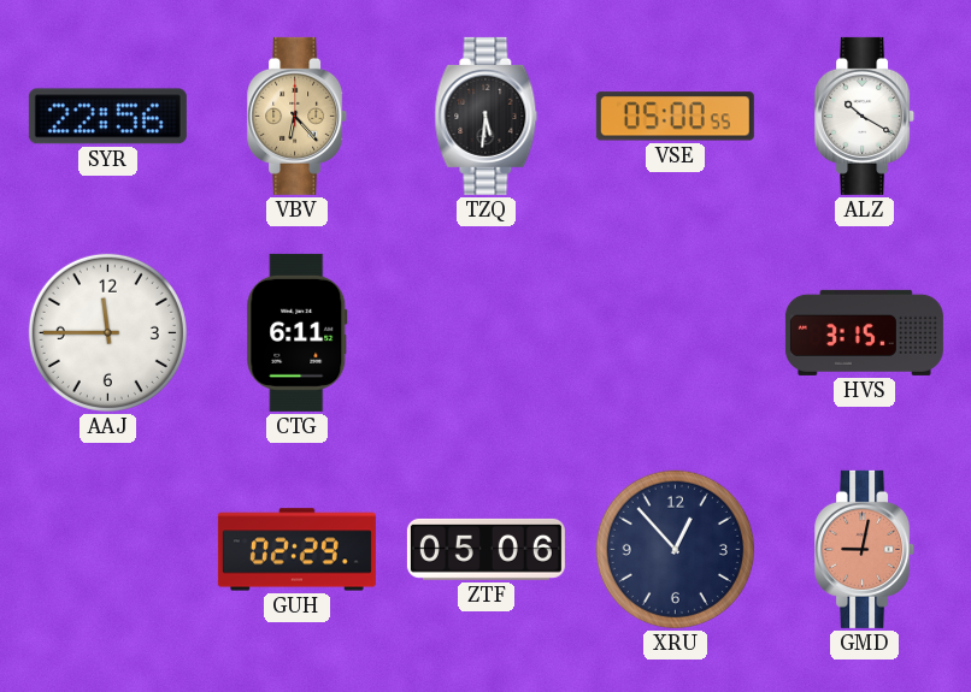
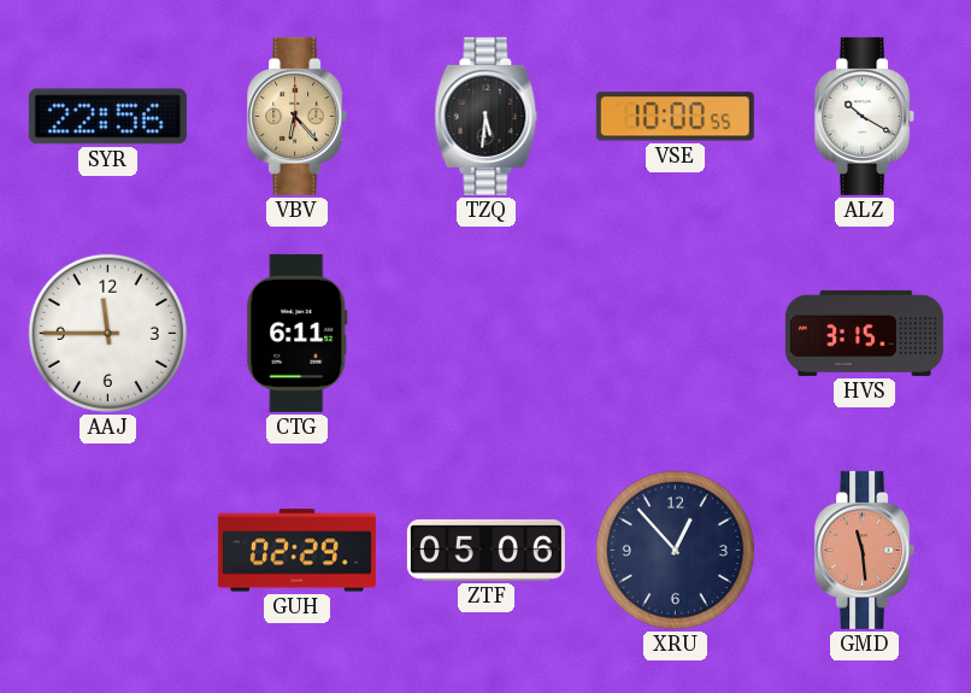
VSE: 05:00 -> 10:00 (675, 117)
GMD: 9:02 -> 11:29 (865, 550)
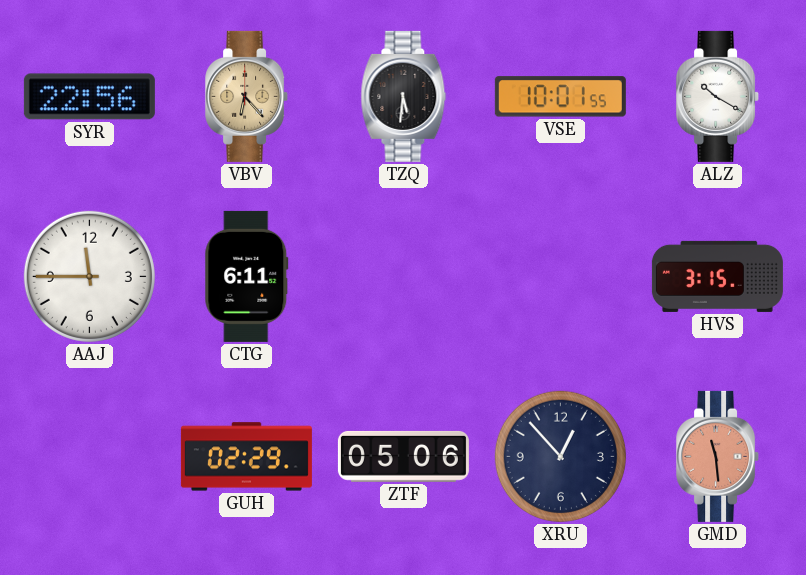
VSE: 10:00 -> 10:01 (560, 97)
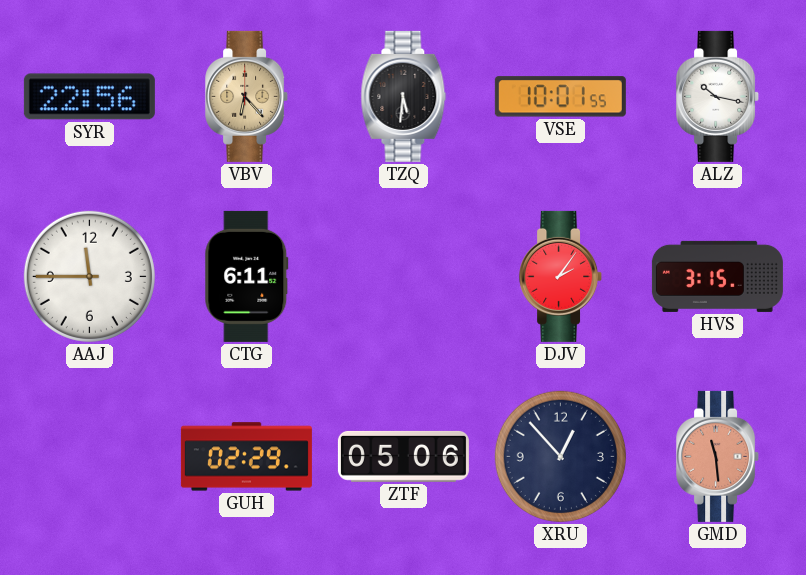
ALZ: 10:20 -> 10:17 (718, 96)
DJV: none -> 2:06 (561, 276)
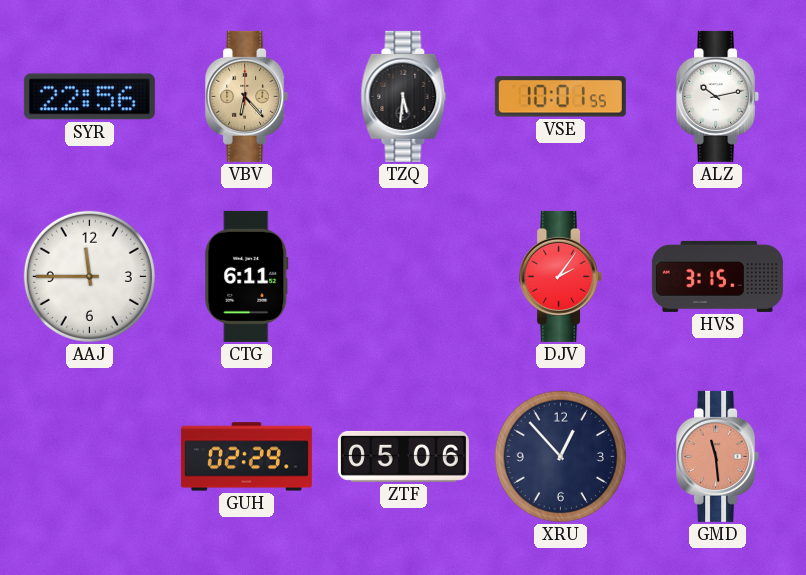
ALZ: 10:17 -> 10:13 (718, 96)
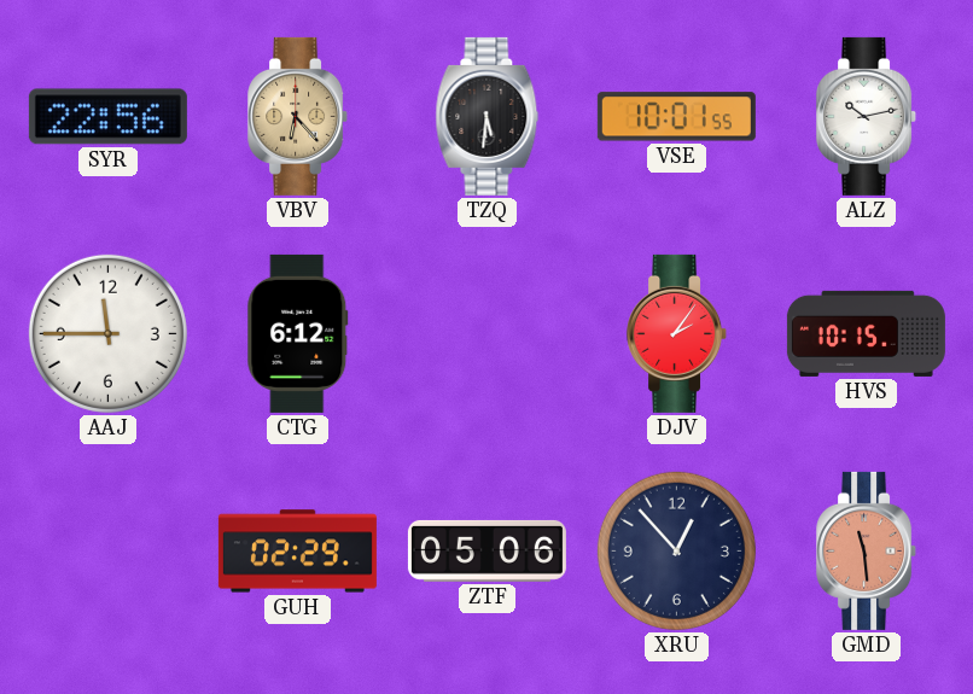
CTG: 6:11 -> 6:12 (298, 333)
HVS: 3:15 -> 10:15 (866, 333)
